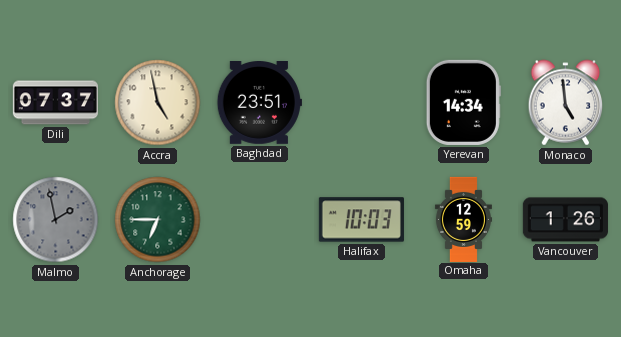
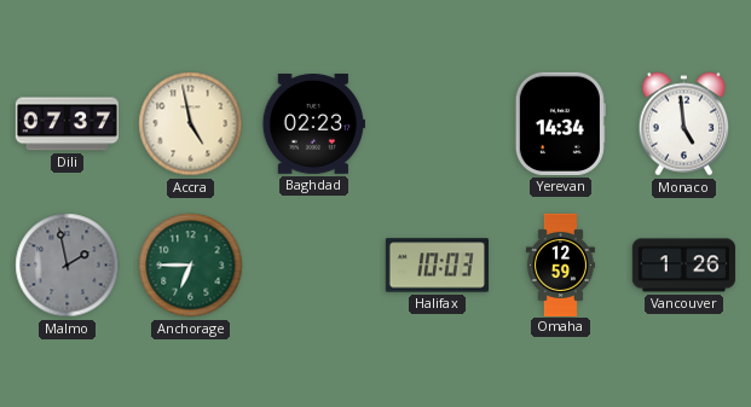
Baghdad: 23:51 -> 02:23 (313, 124)
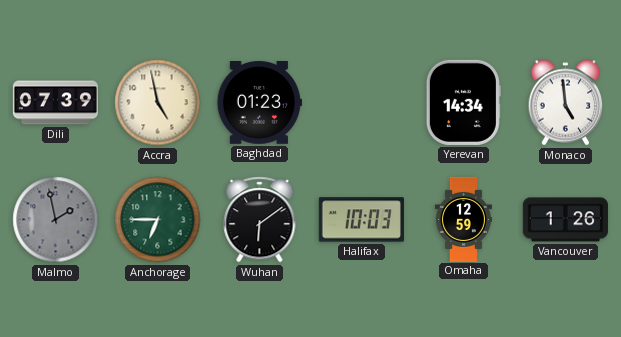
Dili: 07:37 -> 07:39 (55, 103)
Baghdad: 02:23 -> 01:23 (259, 103)
Wuhan: none -> 6:09 (260, 220)
